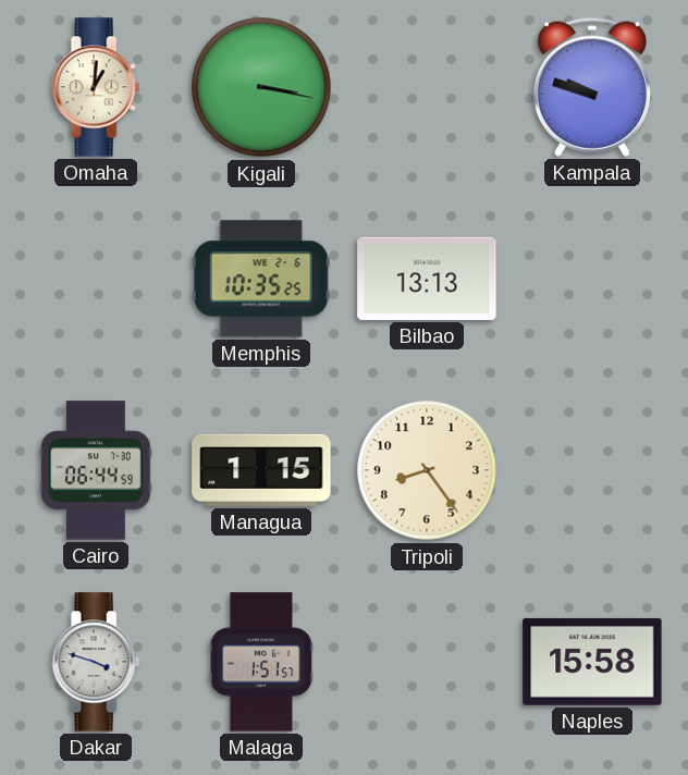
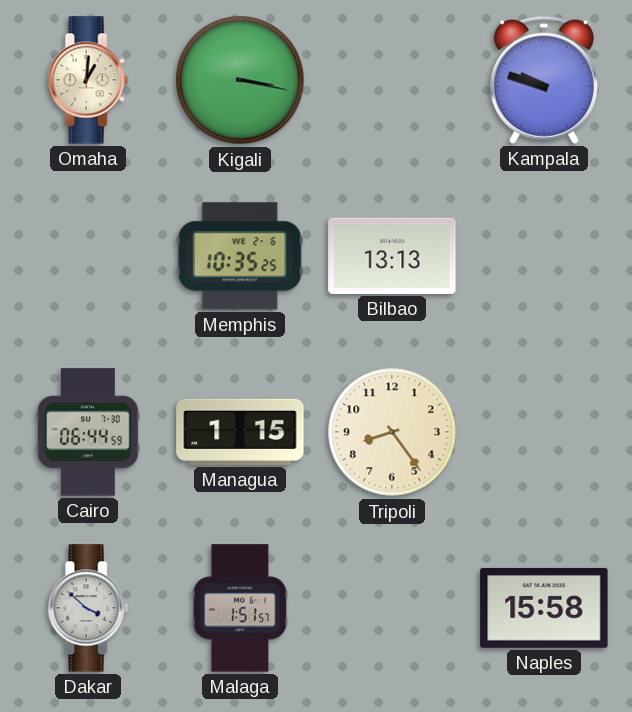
Dakar: 3:48 -> 3:52 (88, 608)
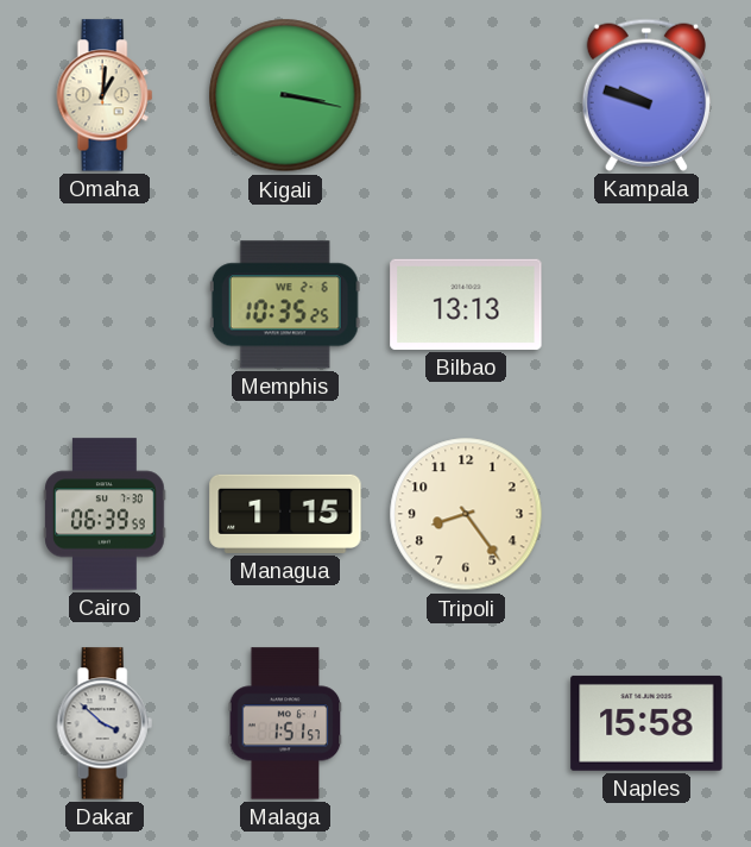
Cairo: 06:44 -> 06:39 (105, 514)
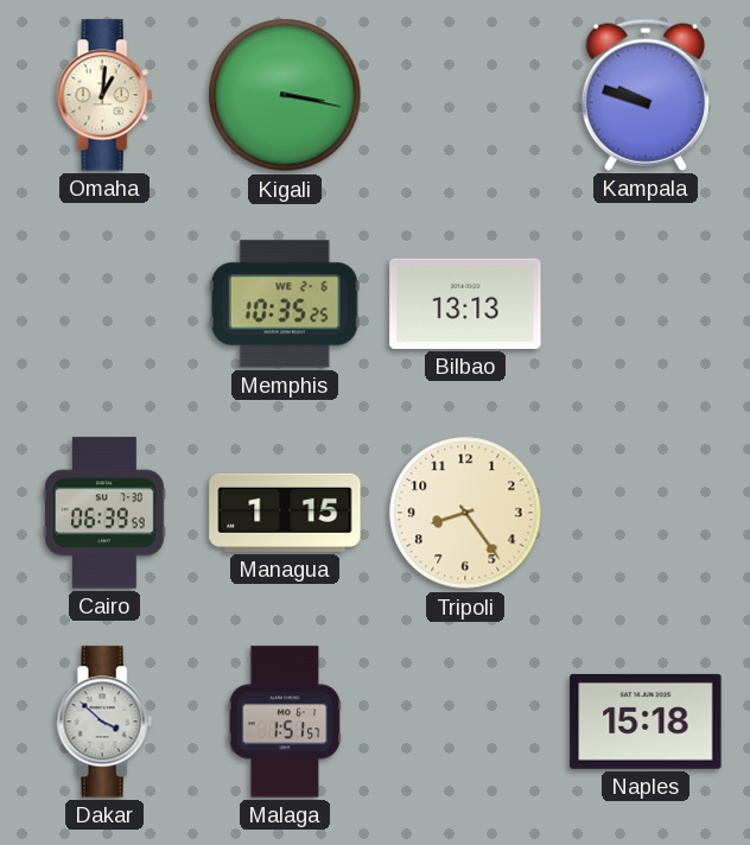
Naples: 15:58 -> 15:18 (646, 722)
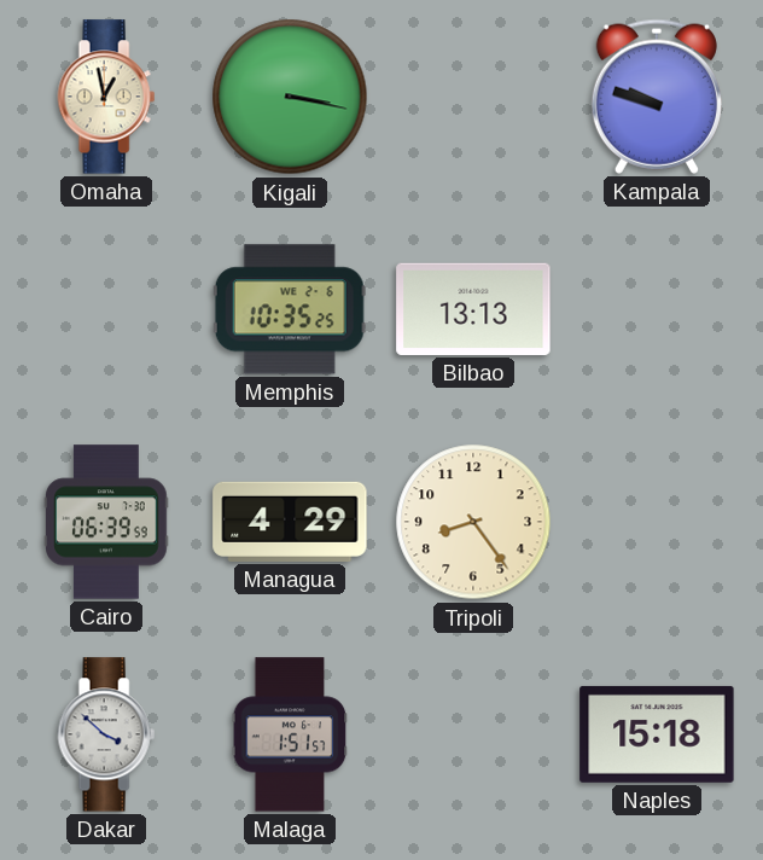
Omaha: 1:01 -> 12:58 (106, 97)
Managua: 1:15 -> 4:29 (290, 522)
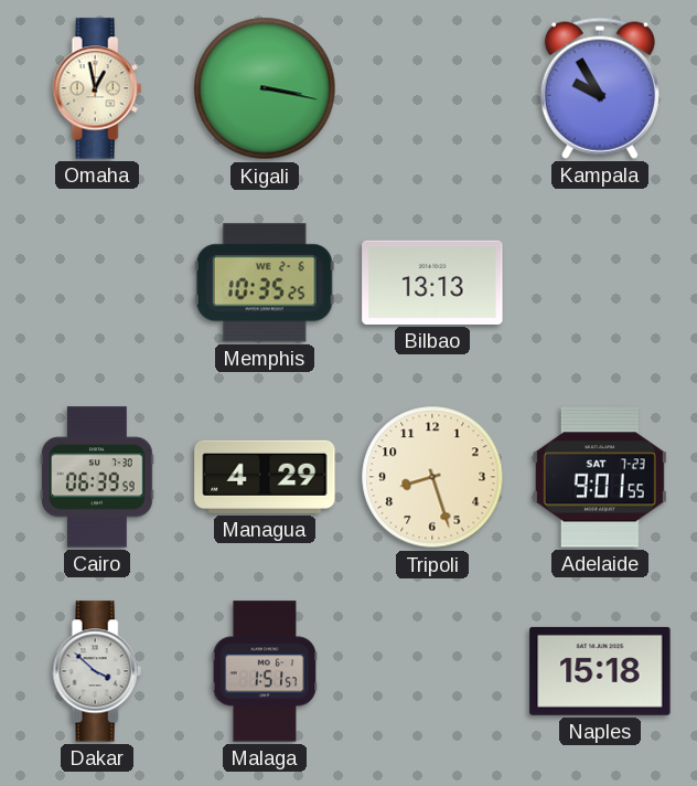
Kampala: 9:48 -> 9:55 (600, 88)
Tripoli: 8:24 -> 8:27 (432, 477)
Adelaide: none -> 9:01 (600, 477)
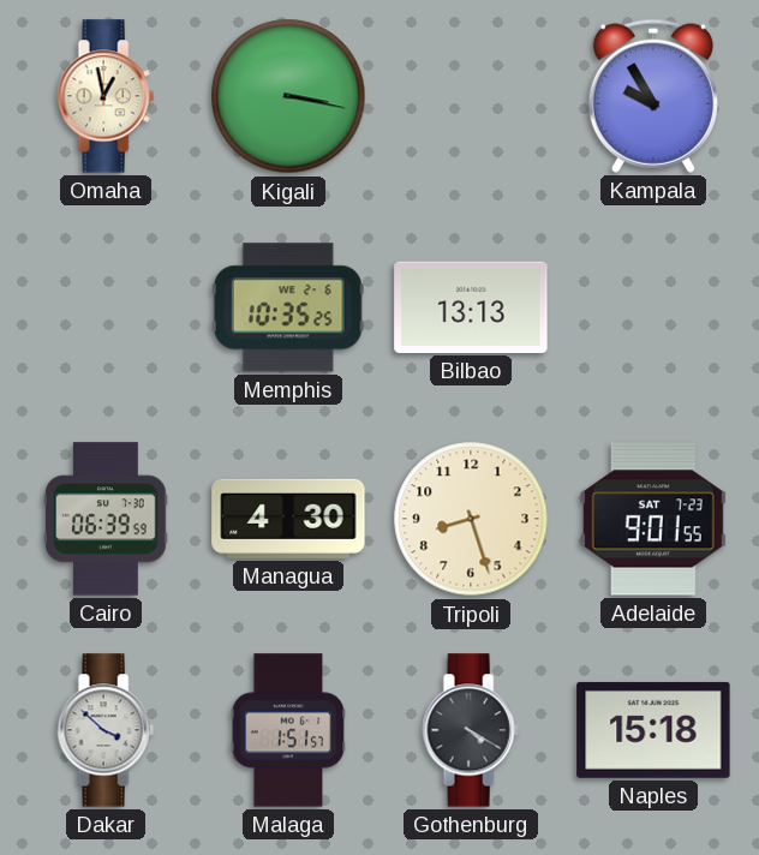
Managua: 4:29 -> 4:30 (288, 519)
Gothenburg: none -> 4:20 (471, 730)
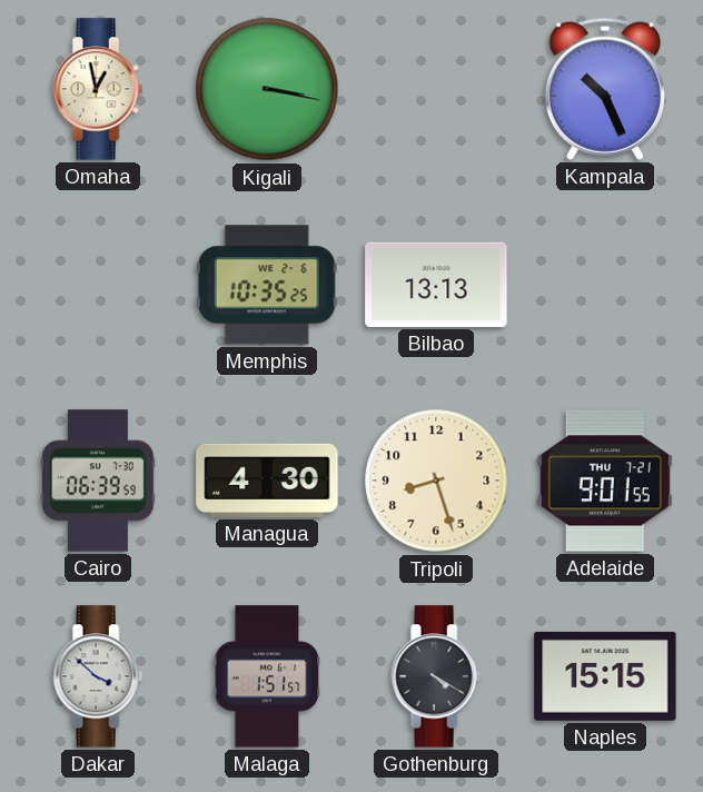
Kampala: 9:55 -> 10:26 (605, 89)
Adelaide date: SAT 7-23 -> THU 7-21 (605, 481)
Naples: 15:18 -> 15:15 (605, 676)
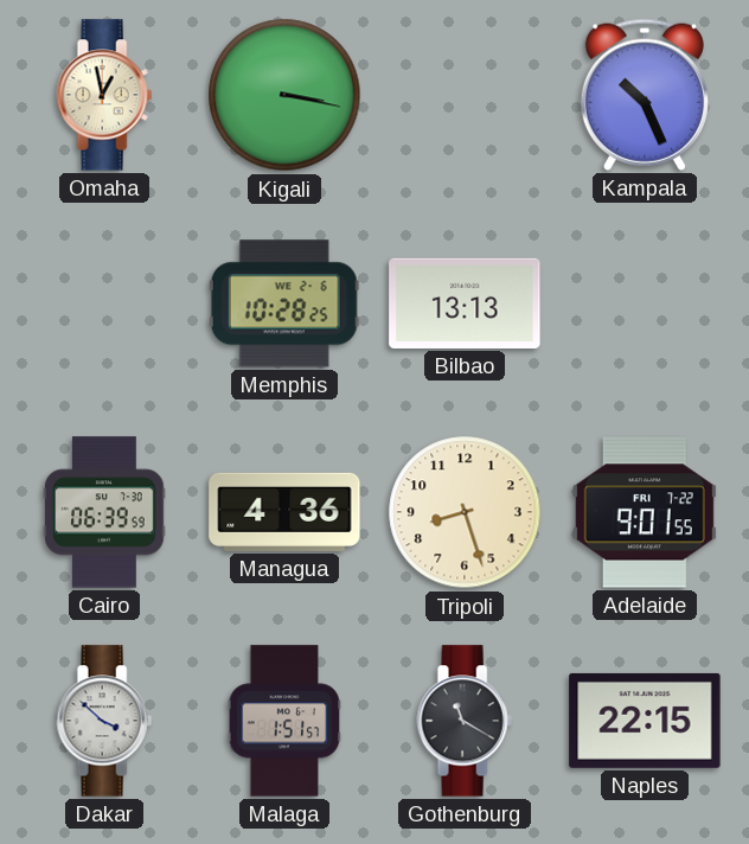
Memphis: 10:35 -> 10:28 (284, 303)
Managua: 4:30 -> 4:36 (284, 512)
Adelaide date: THU 7-21 -> FRI 7-22 (645, 512)
Gothenburg: 4:20 -> 11:20 (465, 721)
Naples: 15:15 -> 22:15 (645, 721)
